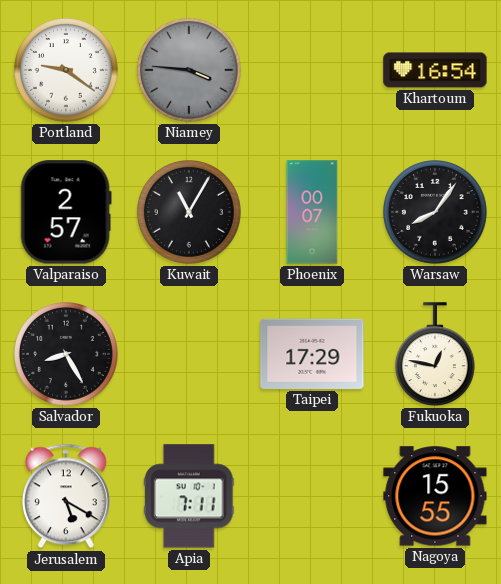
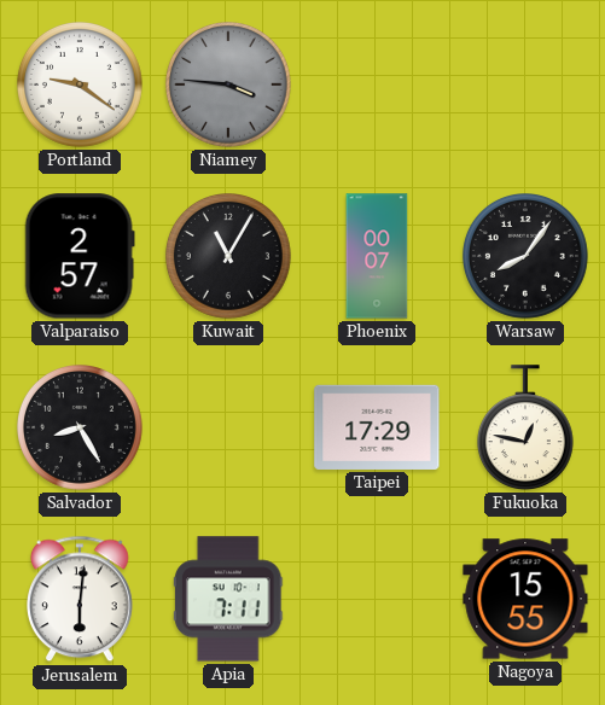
Khartoum: 16:54 -> none (435, 70)
Jerusalem: 5:20 -> 6:01 (81, 599)
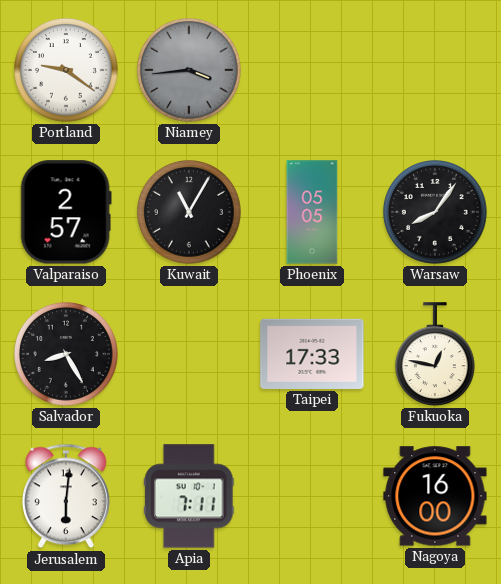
Niamey: 3:46 -> 3:44 (190, 71)
Phoenix: 00:07 -> 05:05 (312, 212)
Taipei: 17:29 -> 17:33 (312, 354)
Nagoya: 15:55 -> 16:00 (435, 496)
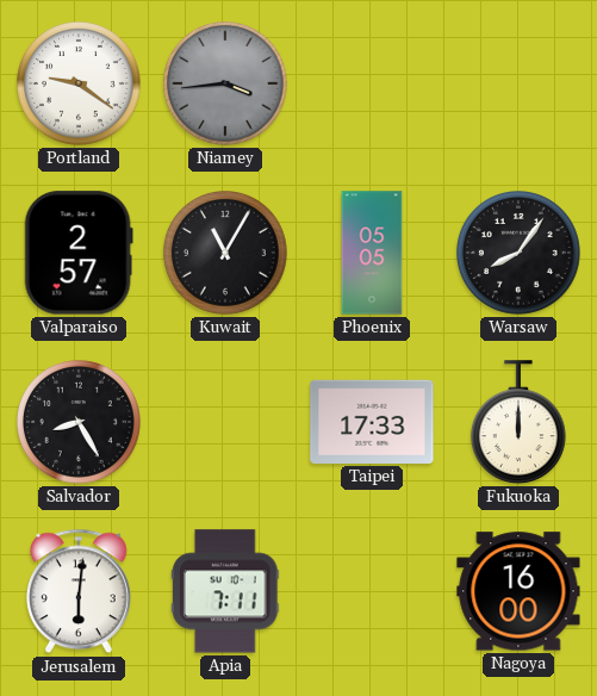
Fukuoka: 12:47 -> 12:00 (518, 422)
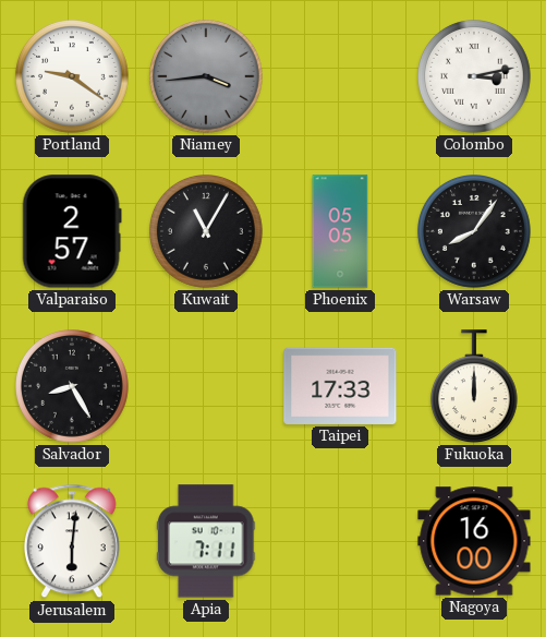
Colombo: none -> 3:13 (475, 77)
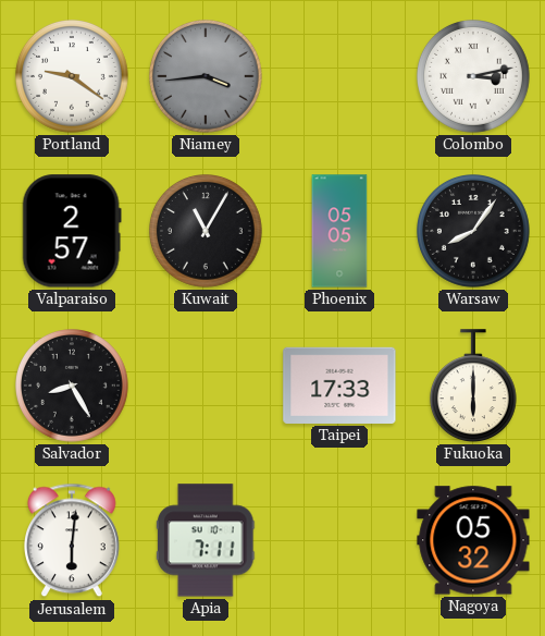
Fukuoka: 12:00 -> 6:00 (473, 386)
Nagoya: 16:00 -> 05:32 (473, 540)
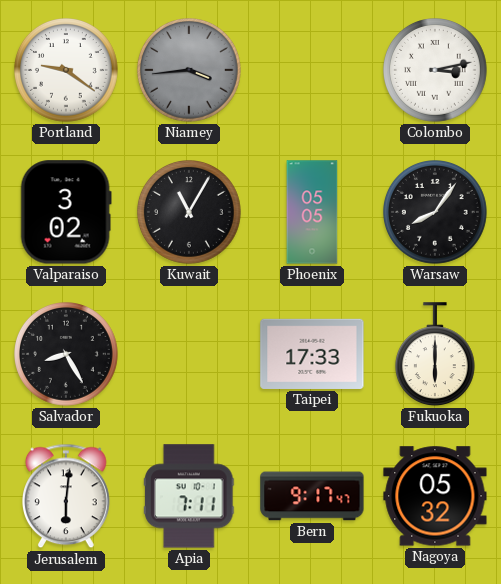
Valparaiso: 2:57 -> 3:02 (66, 212)
Bern: none -> 9:17 (312, 496)
